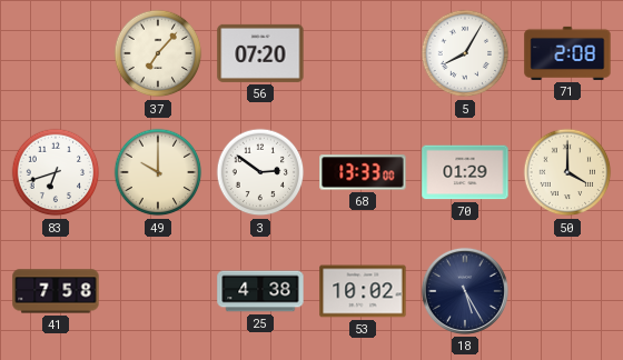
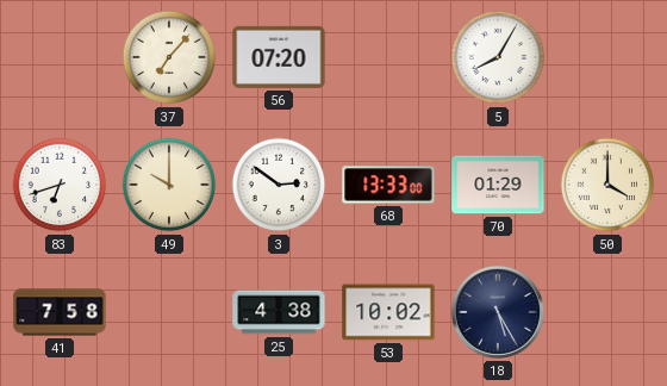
71: 2:08 -> none (567, 53)
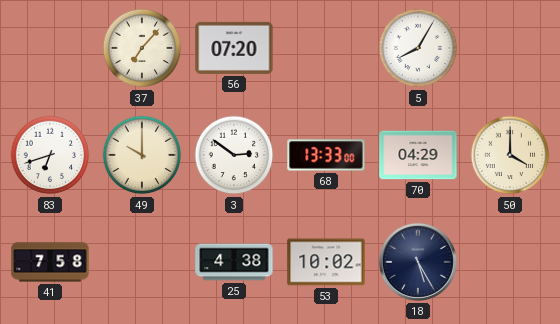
70: 01:29 -> 04:29 (418, 155)
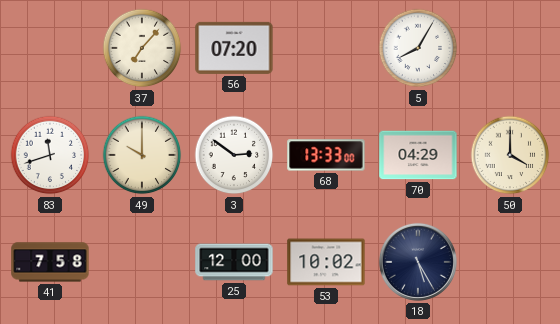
83: 6:42 -> 11:42 (50, 155)
25: 4:38 -> 12:00 (234, 262)
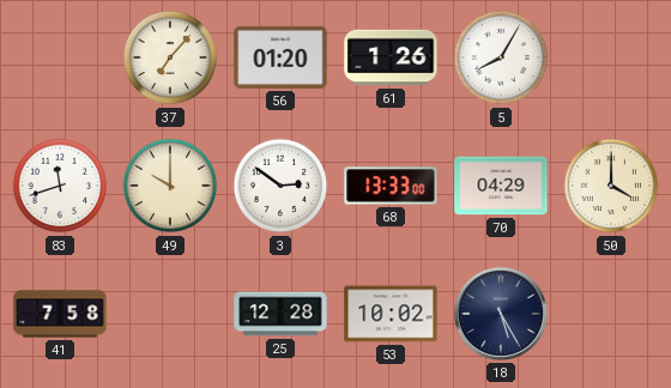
56: 07:20 -> 01:20 (280, 57)
61: none -> 1:26 (391, 57)
25: 12:00 -> 12:28 (280, 314)
